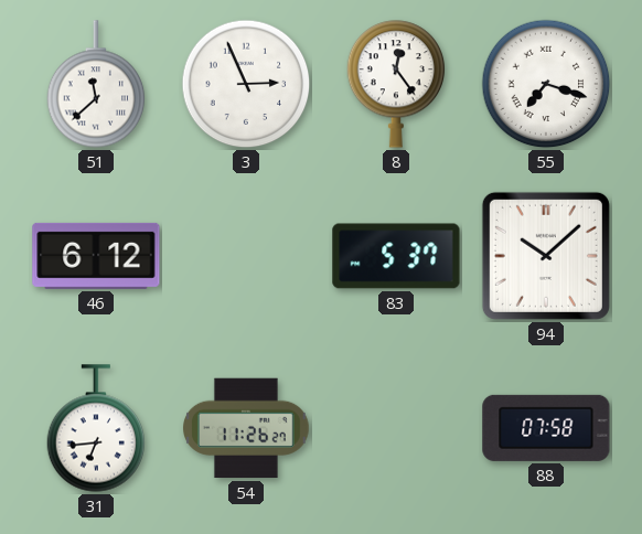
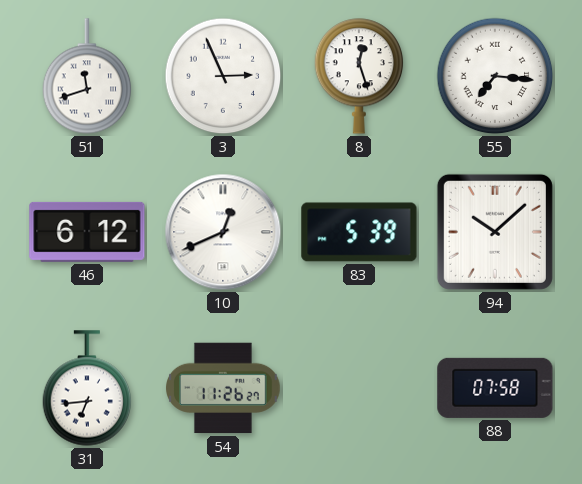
51: 11:38 -> 11:42 (87, 76)
8: 12:24 -> 12:27 (359, 76)
55: 7:18 -> 7:16 (495, 76)
10: none -> 12:41 (223, 232)
83: 5:37 -> 5:39 (359, 232)
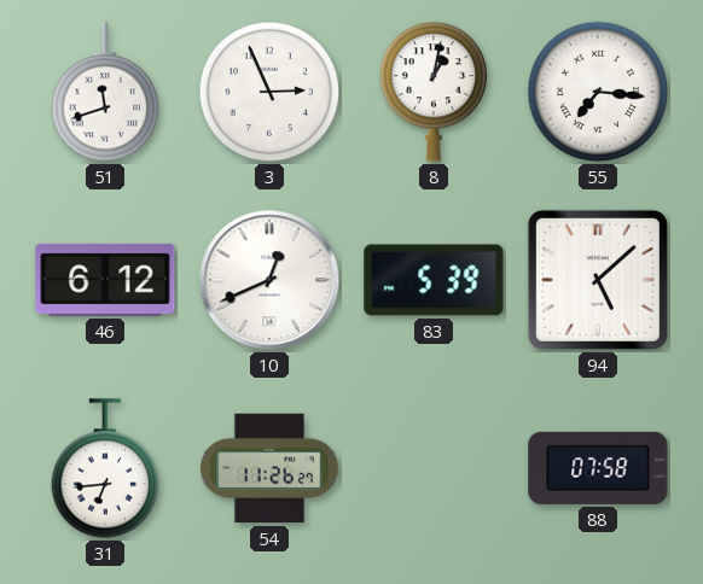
8: 12:27 -> 1:02 (434, 92)
94: 10:08 -> 5:08 (598, 280)
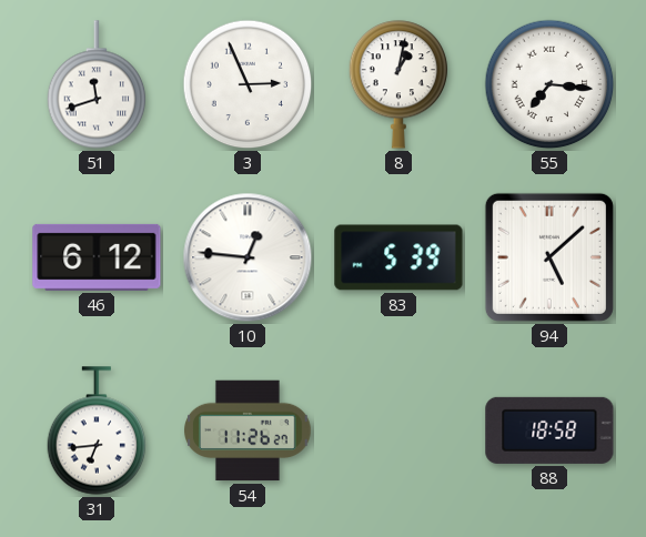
10: 12:41 -> 12:46 (248, 257)
88: 07:58 -> 18:58 (549, 430)
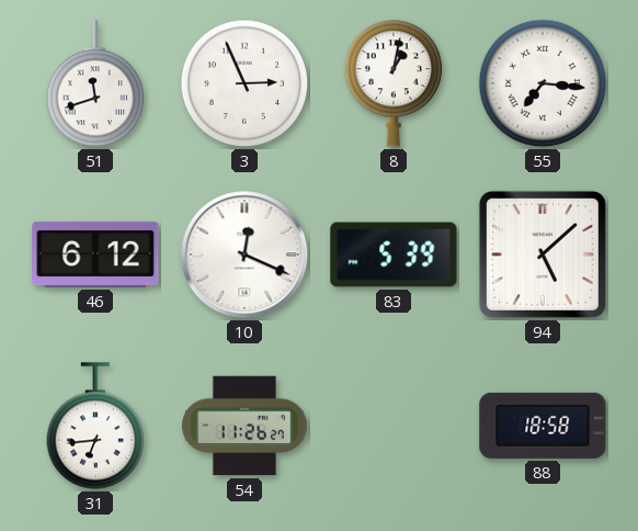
10: 12:46 -> 12:19 (244, 255)
